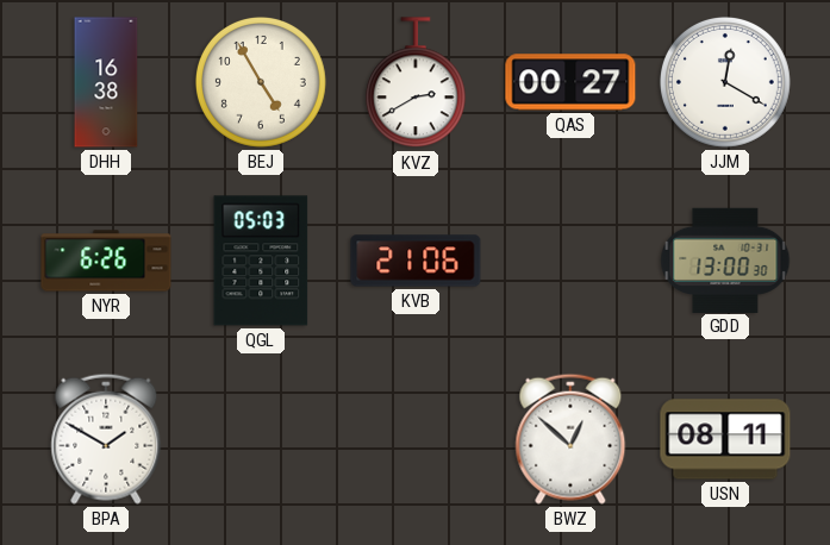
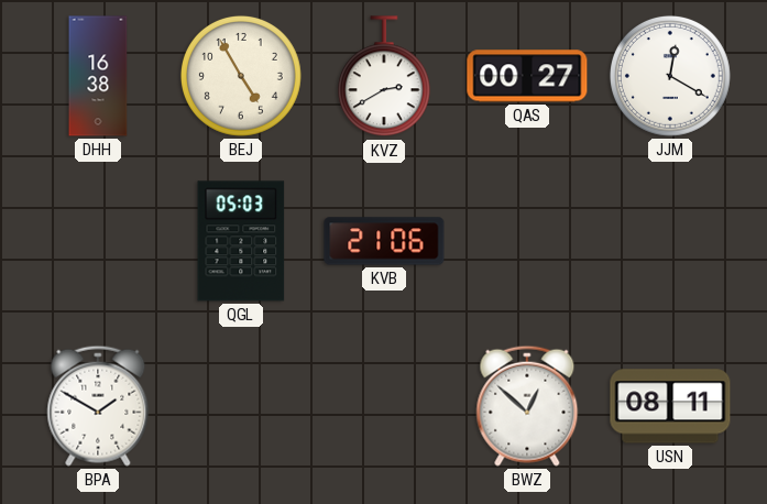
NYR: 6:26 -> none (106, 261)
GDD: 13:00 -> none (725, 259)
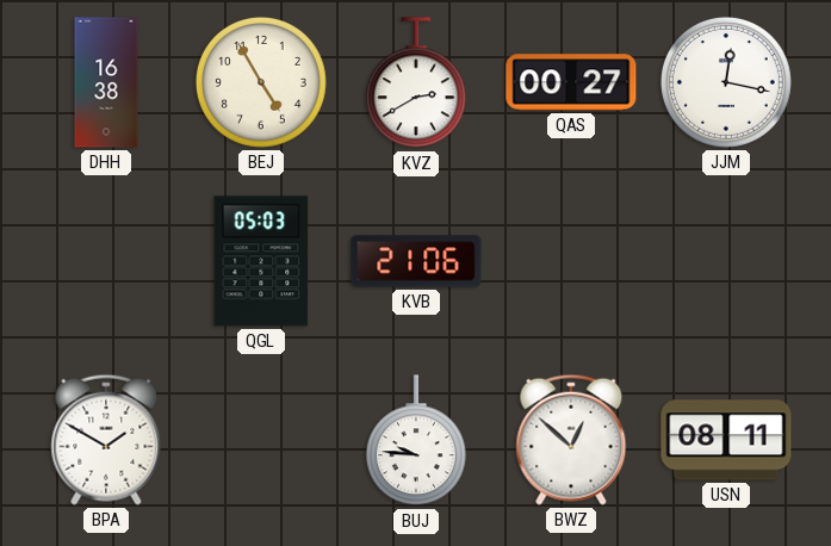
JJM: 12:20 -> 12:17 (726, 82)
BUJ: none -> 9:46 (416, 441)
